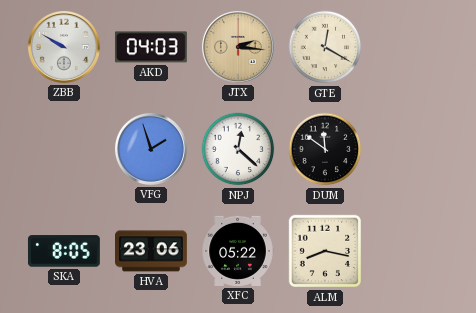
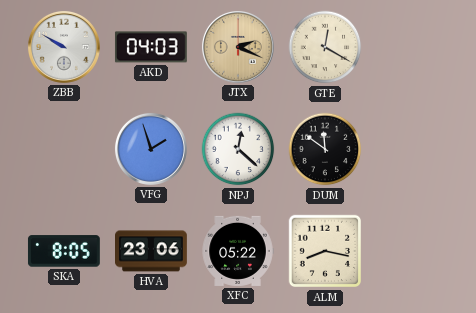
JTX: 2:16 -> 2:19 (238, 47)
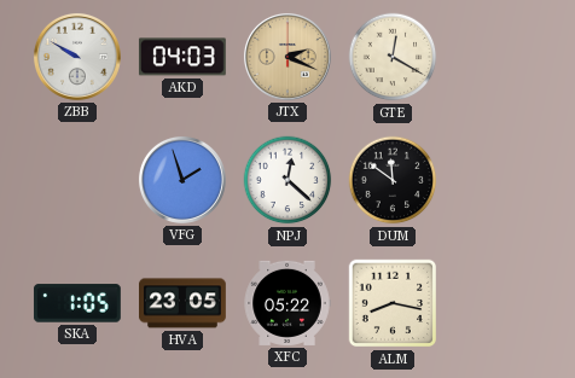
SKA: 8:05 -> 1:05 (77, 303)
HVA: 23:06 -> 23:05 (184, 303)
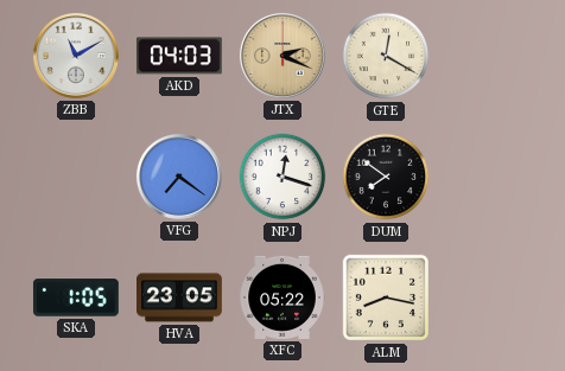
ZBB: 9:50 -> 11:10 (76, 56)
VFG: 1:57 -> 7:21 (179, 177)
NPJ: 12:22 -> 12:18 (282, 177)
DUM: 11:51 -> 7:51 (386, 177)
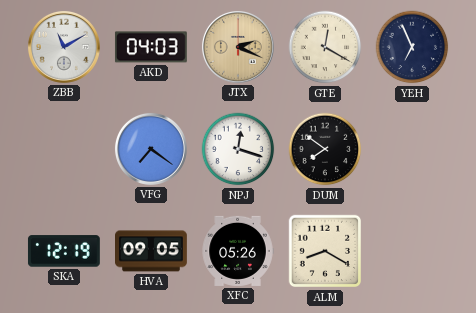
YEH: none -> 6:56 (412, 47)
SKA: 1:05 -> 12:19 (64, 251)
HVA: 23:05 -> 09:05 (152, 251)
XFC: 05:22 -> 05:26 (238, 251)
ALM: 8:17 -> 8:20 (325, 251)
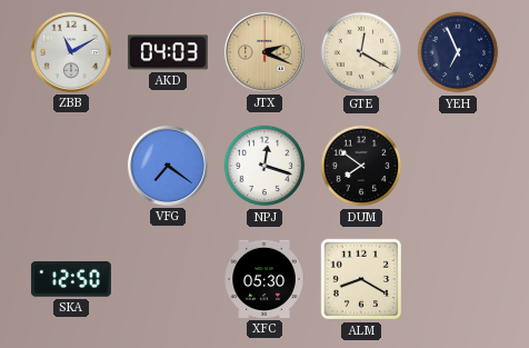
SKA: 12:19 -> 12:50 (71, 279)
HVA: 09:05 -> none (152, 251)
XFC: 05:26 -> 05:30 (264, 279)
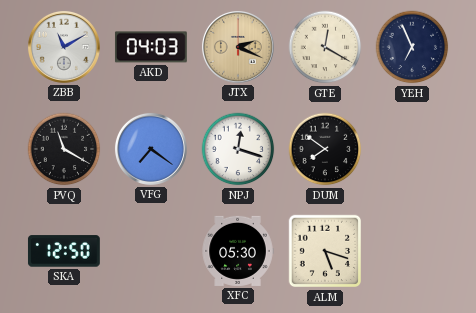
PVQ: none -> 11:20 (64, 149)
ALM: 8:20 -> 5:18 (325, 251)
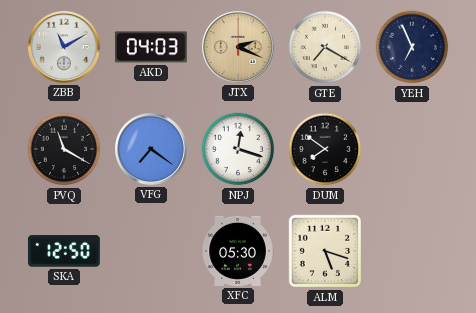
GTE: 12:20 -> 7:20 (325, 47)
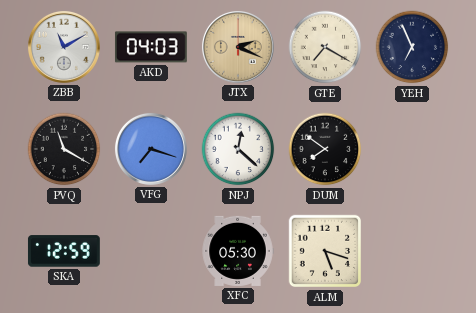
VFG: 7:21 -> 7:18 (151, 149)
NPJ: 12:18 -> 12:22 (238, 149)
SKA: 12:50 -> 12:59 (64, 251)
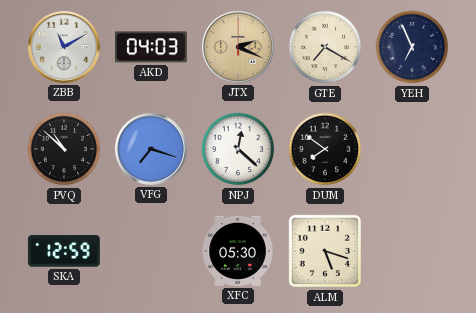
PVQ: 11:20 -> 10:52 (64, 149)
